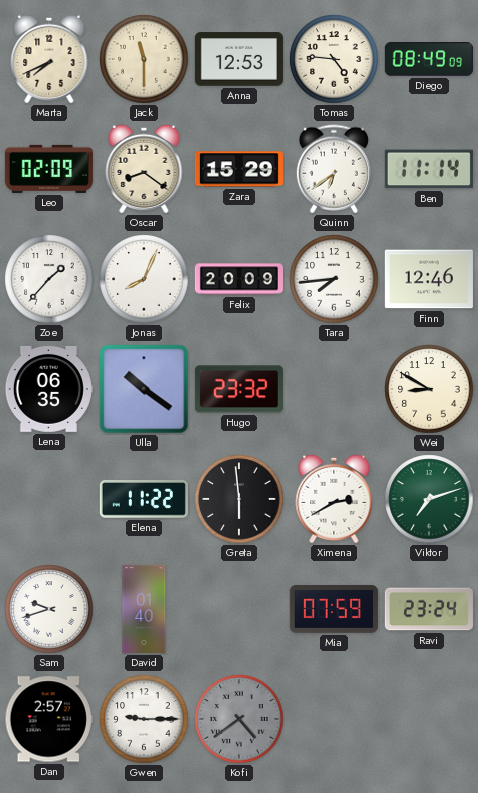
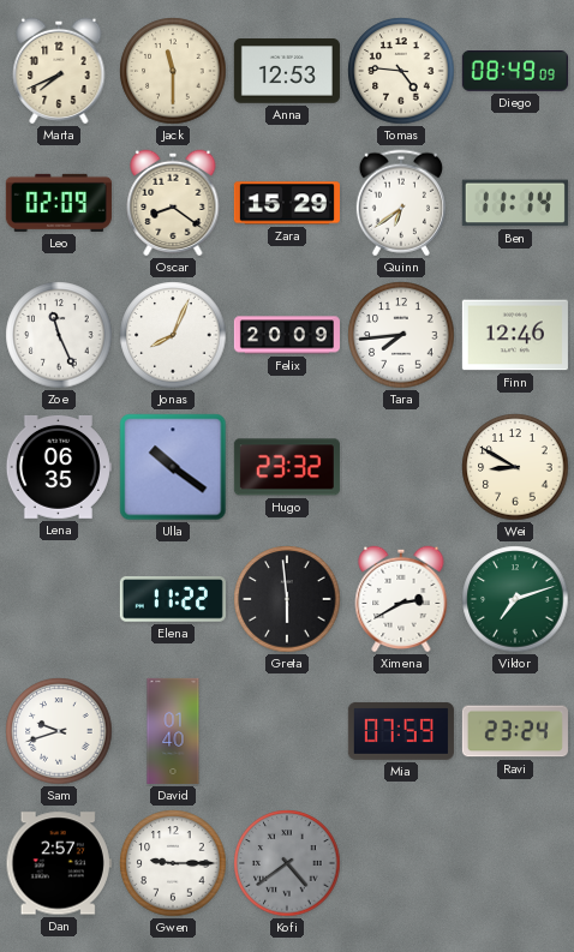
Zoe: 1:37 -> 11:26 (59, 335)
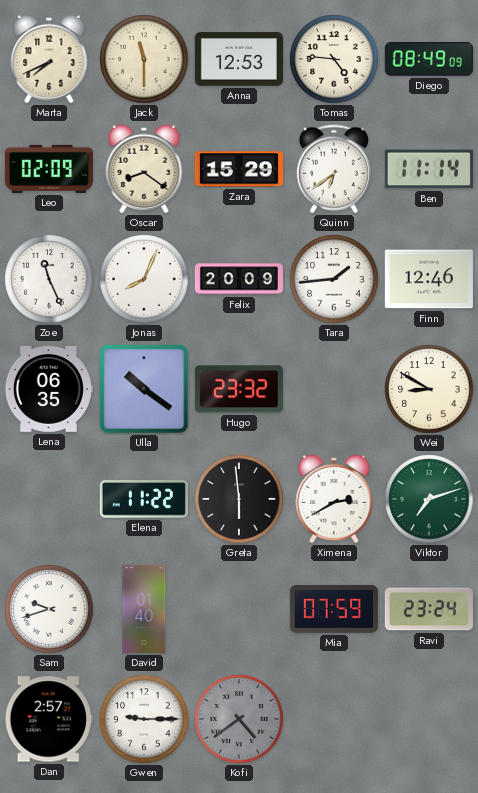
Tara: 7:44 -> 1:44 (334, 279)
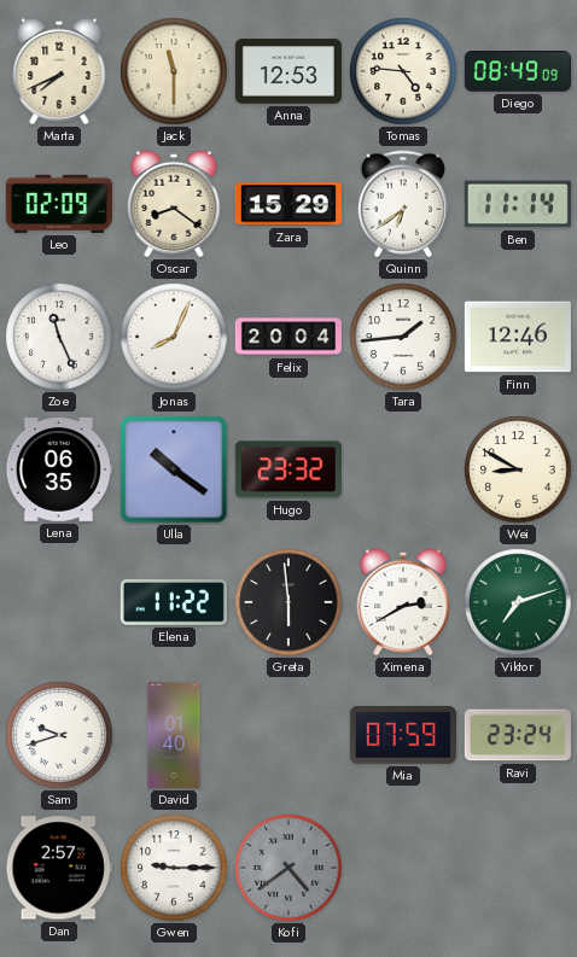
Felix: 20:09 -> 20:04 (288, 337)
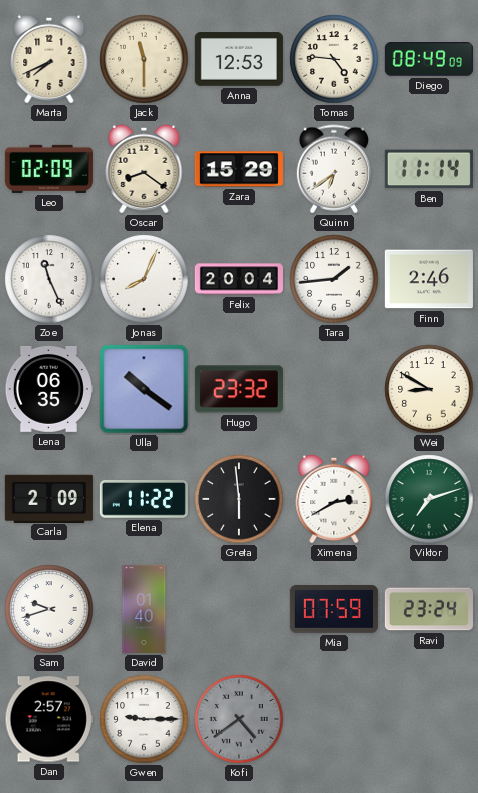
Finn: 12:46 -> 2:46 (429, 279)
Carla: none -> 2:09 (49, 498)
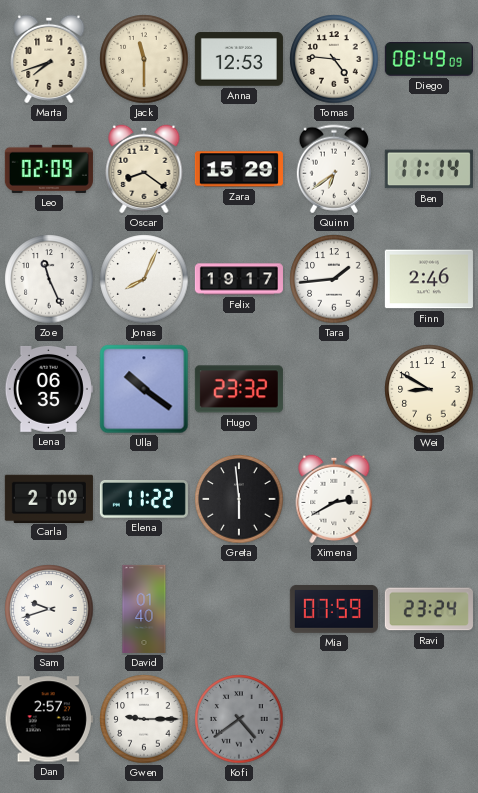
Marta: 7:41 -> 7:42 (49, 59)
Felix: 20:04 -> 19:17 (239, 279)
Viktor: 7:12 -> none (429, 499)
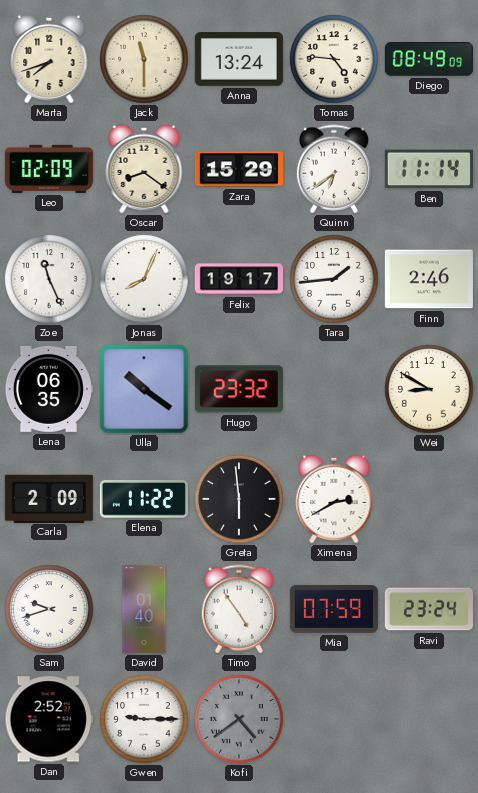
Anna: 12:53 -> 13:24 (239, 59)
Timo: none -> 4:54 (239, 609)
Dan: 2:57 -> 2:52 (49, 719)
